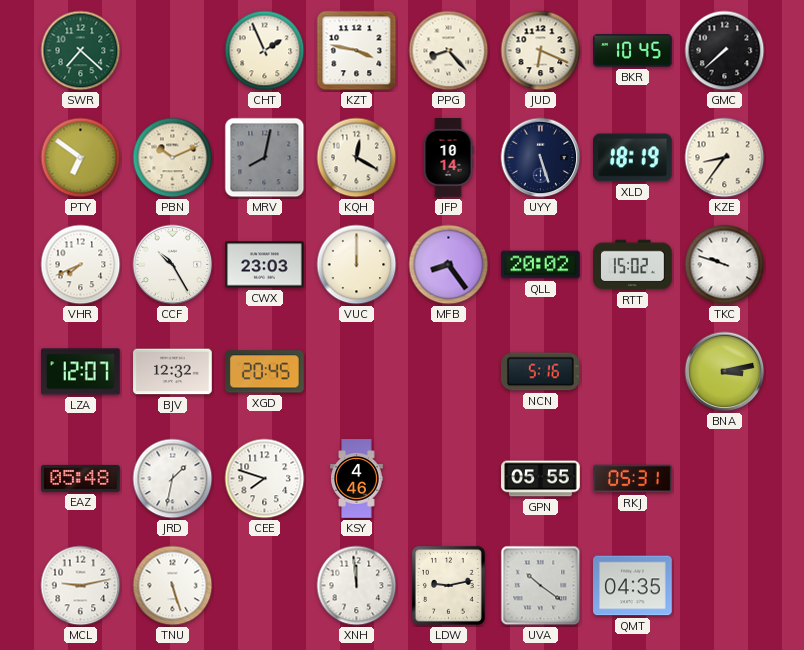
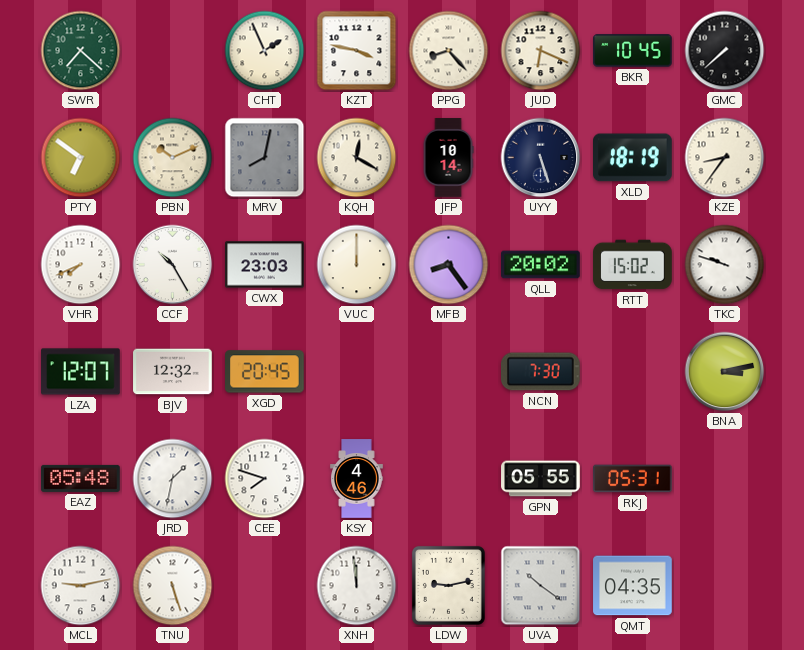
NCN: 5:16 -> 7:30 (541, 372)
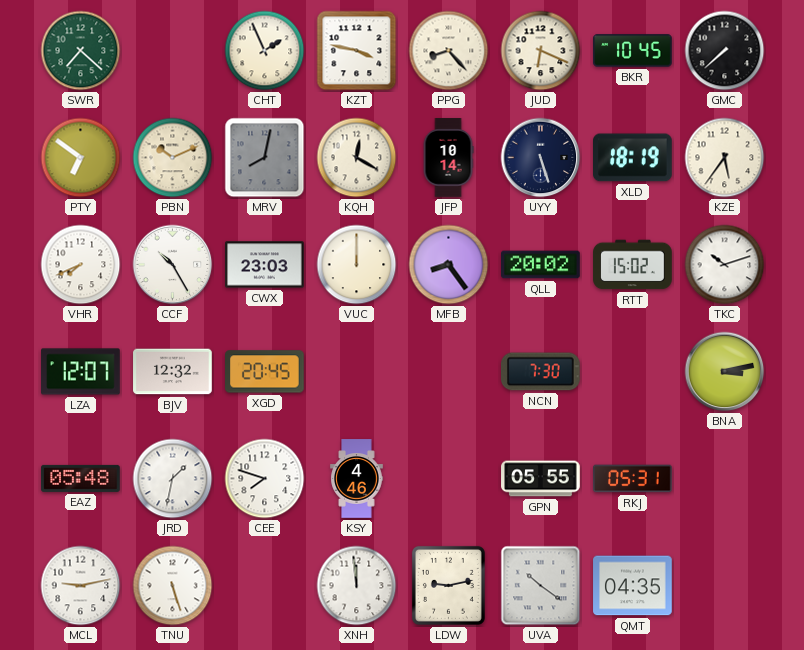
KZE: 8:36 -> 5:36 (725, 158)
TKC: 9:48 -> 10:12 (725, 265)
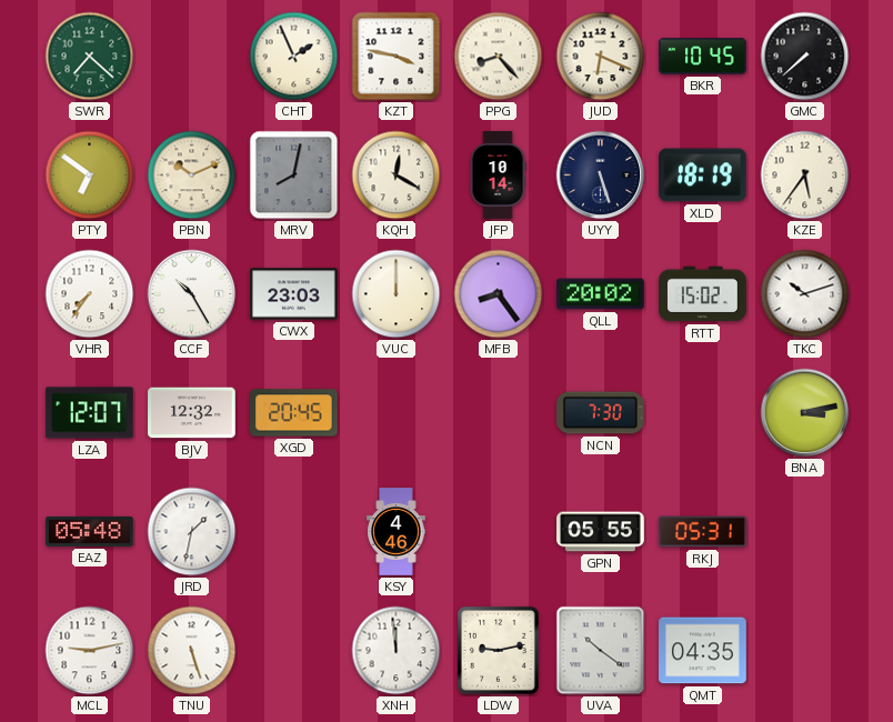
VHR: 7:41 -> 7:36 (90, 294)
CEE: 7:48 -> none (265, 479)
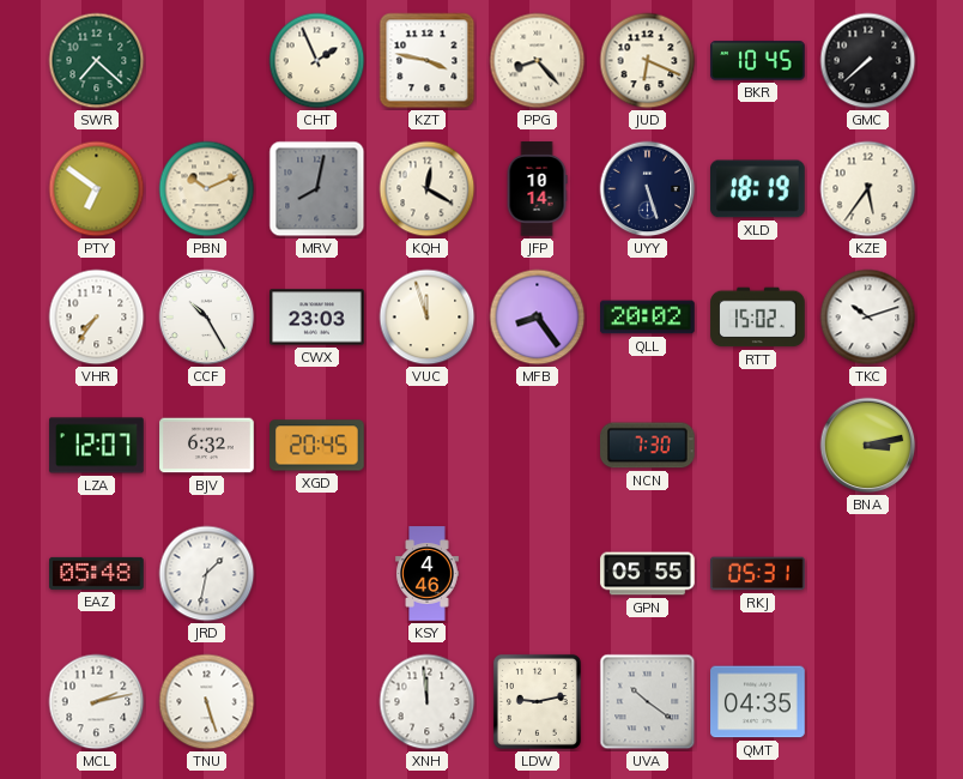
VUC: 12:00 -> 11:57 (428, 318)
BJV: 12:32 -> 6:32 (207, 446)
MCL: 9:13 -> 2:13 (97, 702)
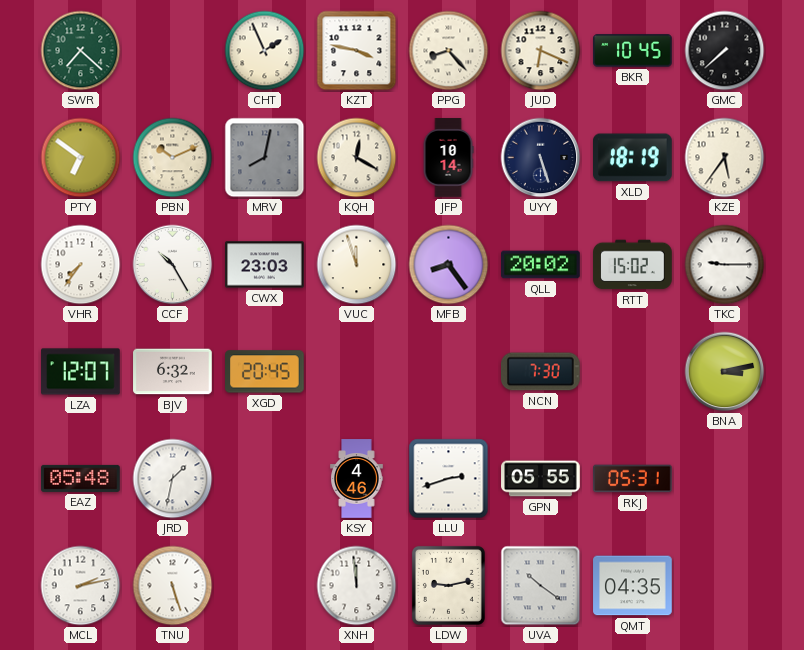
TKC: 10:12 -> 9:15 (725, 265)
LLU: none -> 2:42 (449, 479)
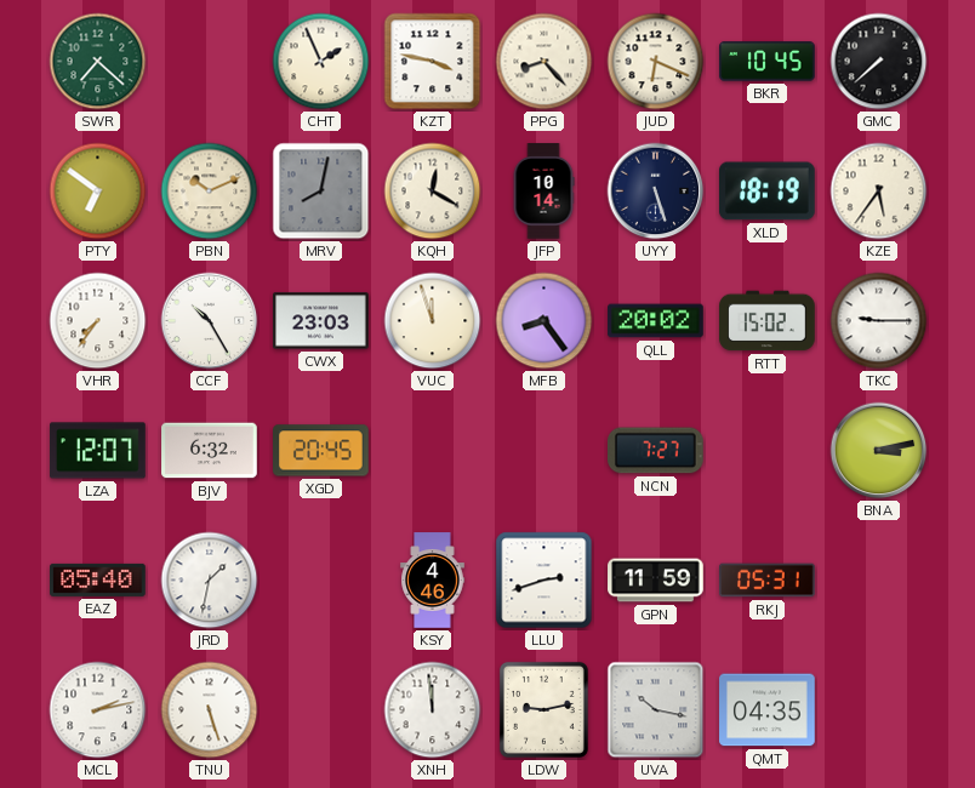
NCN: 7:30 -> 7:27 (656, 451)
EAZ: 05:48 -> 05:40 (98, 579)
GPN: 05:55 -> 11:59 (656, 581)
UVA: 10:21 -> 10:17 (656, 710)
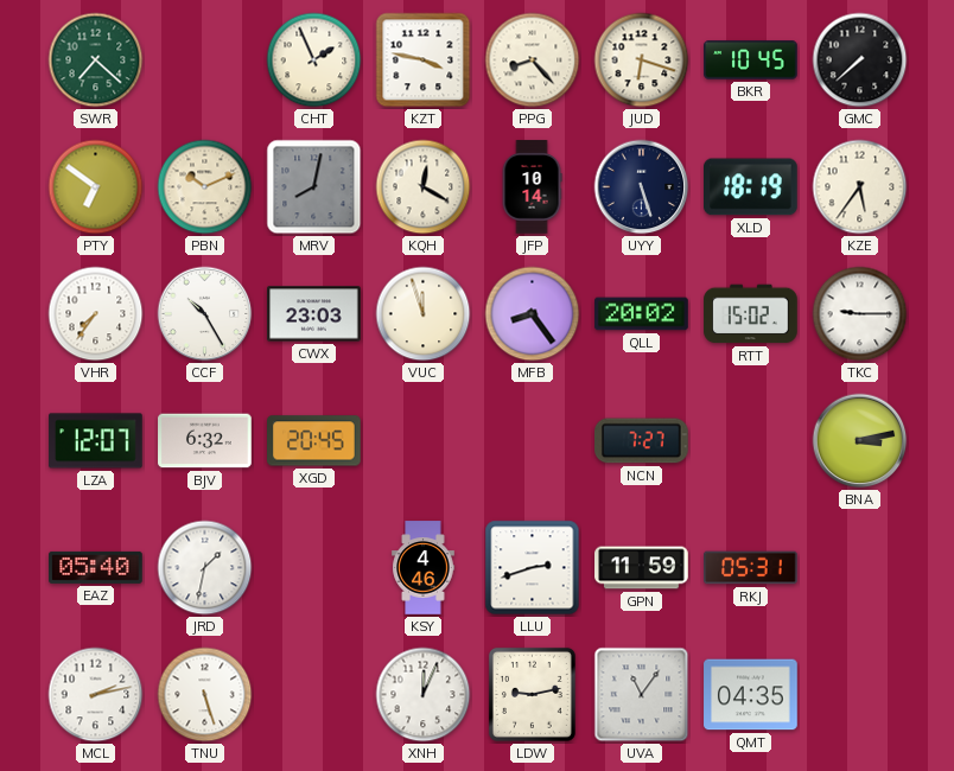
JUD: 6:19 -> 6:18 (642, 60)
XNH: 11:59 -> 12:04 (424, 695)
UVA: 10:17 -> 11:06 (642, 695)
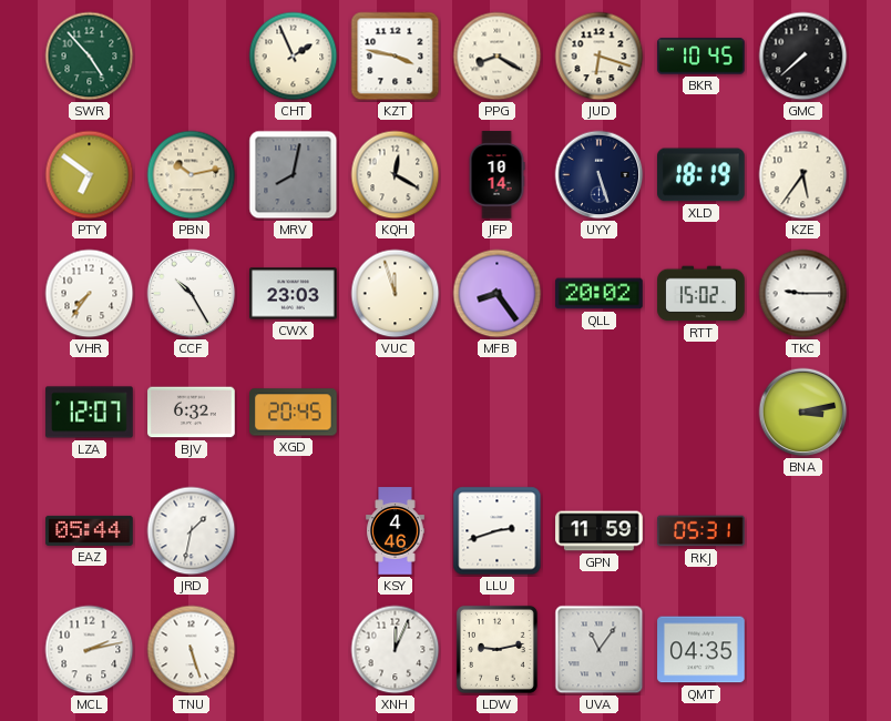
SWR: 7:22 -> 4:53 (90, 57)
PPG: 8:23 -> 8:20 (498, 57)
PBN: 10:11 -> 10:13 (192, 175)
NCN: 7:27 -> none (642, 441)
EAZ: 05:40 -> 05:44 (90, 530)
